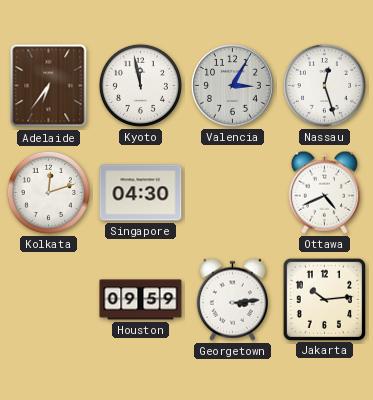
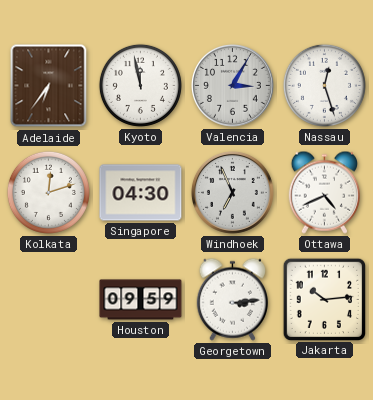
Windhoek: none -> 6:56 (232, 192)
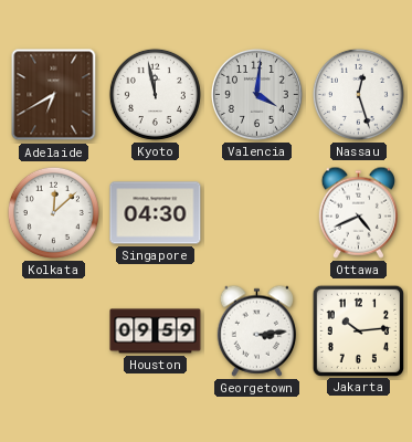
Adelaide: 6:36 -> 6:40 (54, 95)
Valencia: 3:05 -> 4:01 (256, 94)
Kolkata: 12:12 -> 12:08 (53, 212)
Windhoek: 6:56 -> none (232, 192)
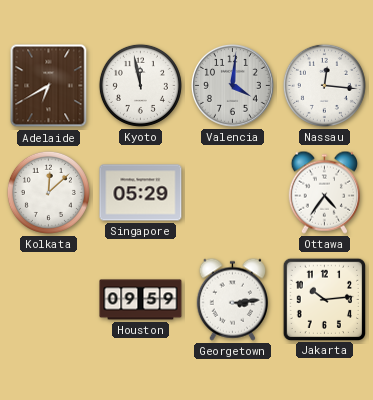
Nassau: 12:27 -> 12:16 (324, 85)
Singapore: 04:30 -> 05:29 (141, 193)
Ottawa: 4:41 -> 4:36 (324, 192)
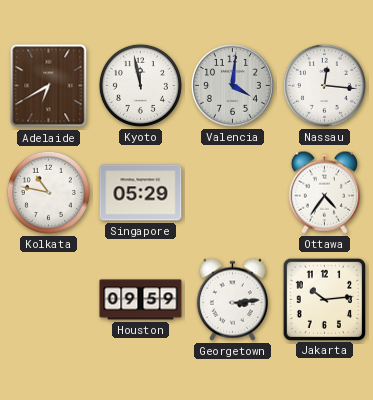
Kolkata: 12:08 -> 10:47 (48, 192)
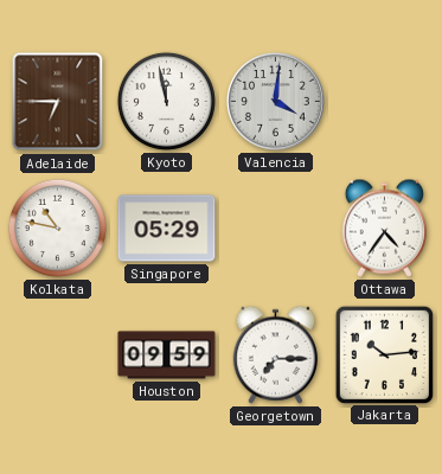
Adelaide: 6:40 -> 6:45 (58, 102)
Nassau: 12:16 -> none (324, 85)
Georgetown: 3:14 -> 7:15 (275, 354)
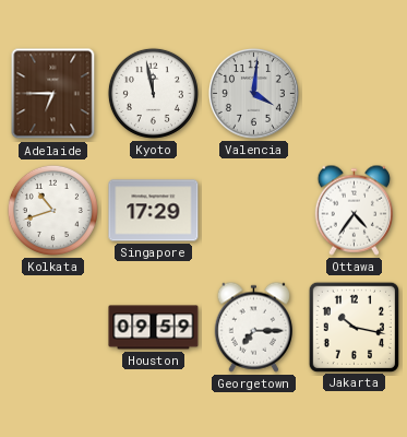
Kolkata: 10:47 -> 10:42 (52, 210)
Singapore: 05:29 -> 17:29 (154, 211)
Jakarta: 10:14 -> 10:17 (354, 327)
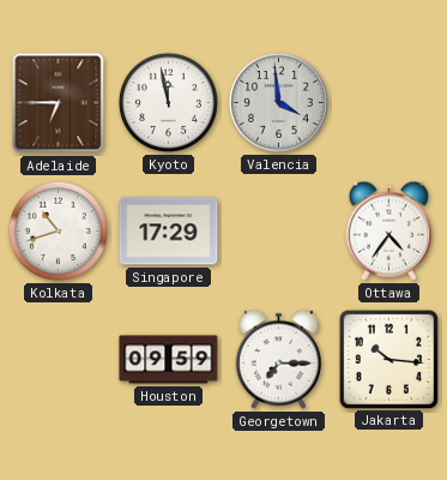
Valencia: 4:01 -> 3:59 (278, 102)
Jakarta: 10:17 -> 10:16 (388, 359)
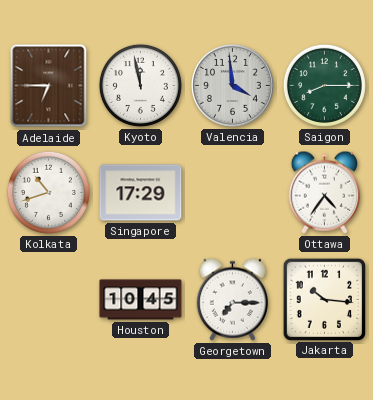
Saigon: none -> 8:15 (324, 85)
Houston: 09:59 -> 10:45 (141, 300)
